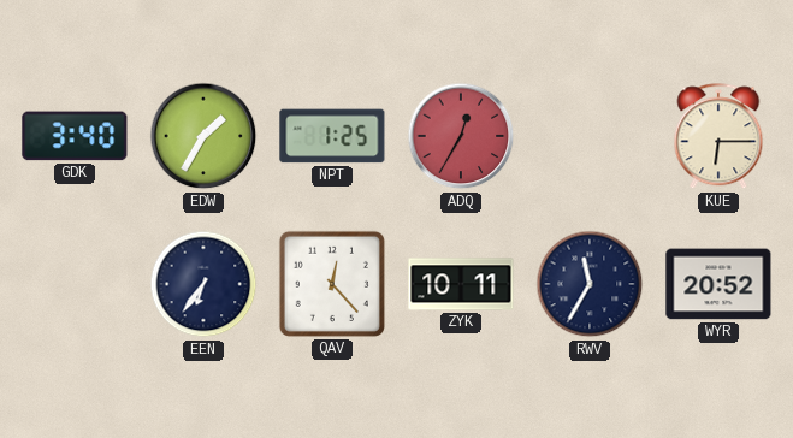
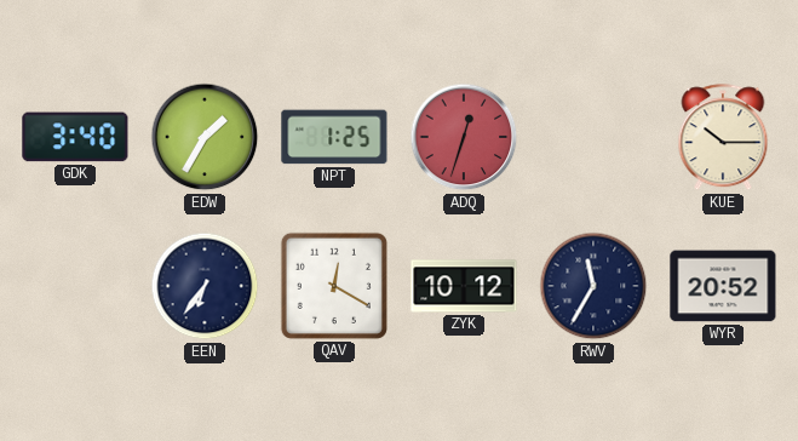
ADQ: 12:35 -> 12:33 (464, 137)
KUE: 6:15 -> 10:15 (723, 138)
QAV: 12:23 -> 12:20 (334, 286)
ZYK: 10:11 -> 10:12 (464, 286)
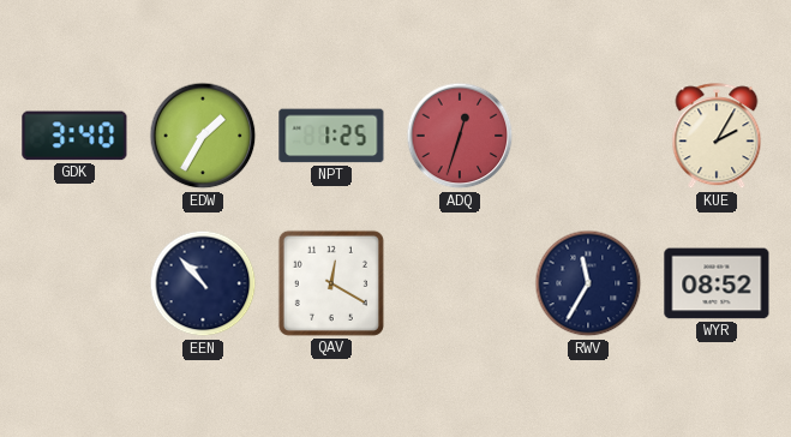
KUE: 10:15 -> 2:05 (717, 137)
EEN: 6:36 -> 10:53 (203, 283)
ZYK: 10:12 -> none (464, 286)
WYR: 20:52 -> 08:52 (717, 283)
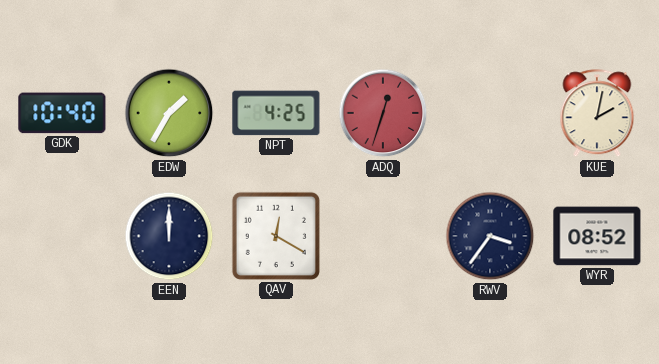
GDK: 3:40 -> 10:40 (62, 113)
NPT: 1:25 -> 4:25 (276, 113)
KUE: 2:05 -> 2:02 (597, 114)
EEN: 10:53 -> 12:00 (169, 236)
RWV: 11:35 -> 3:36 (490, 236)
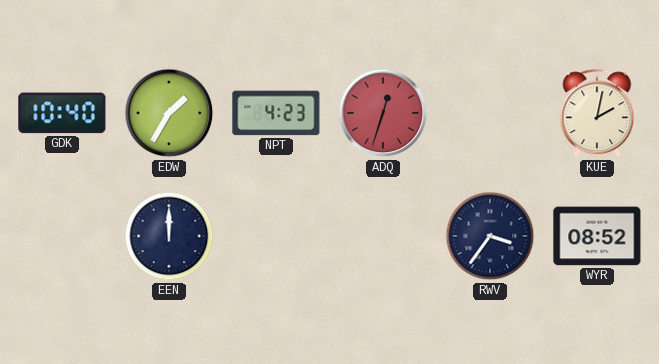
NPT: 4:25 -> 4:23 (276, 113)
QAV: 12:20 -> none (276, 236)
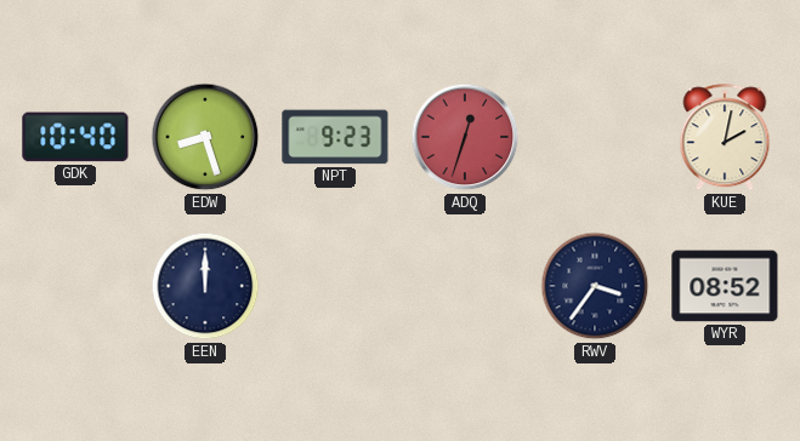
EDW: 1:35 -> 8:27 (205, 137)
NPT: 4:23 -> 9:23 (335, 137)
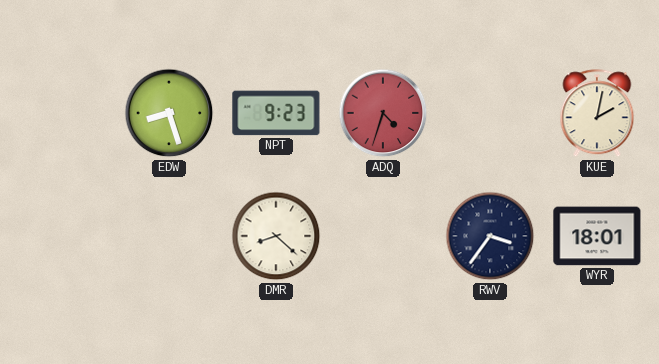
GDK: 10:40 -> none (75, 137)
ADQ: 12:33 -> 4:33 (383, 113)
EEN: 12:00 -> none (205, 286)
DMR: none -> 8:22 (276, 236)
WYR: 08:52 -> 18:01 (597, 236)
